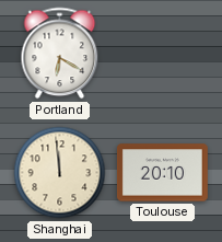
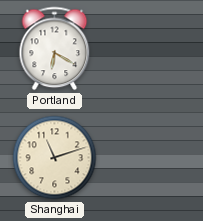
Shanghai: 11:59 -> 11:12 (55, 158)
Toulouse: 20:10 -> none (162, 173)
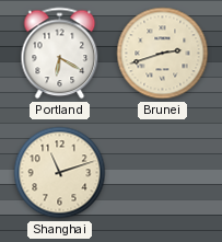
Brunei: none -> 2:42 (163, 54)
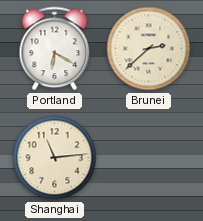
Brunei: 2:42 -> 2:38 (149, 49)
Shanghai: 11:12 -> 11:14 (55, 158)
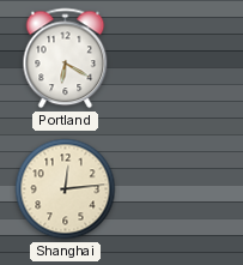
Brunei: 2:38 -> none (149, 49)
Shanghai: 11:14 -> 12:14 (66, 189)
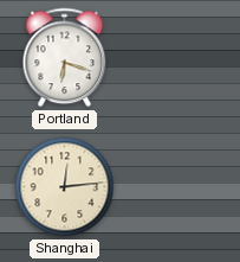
Portland: 6:20 -> 6:18 (65, 58)
